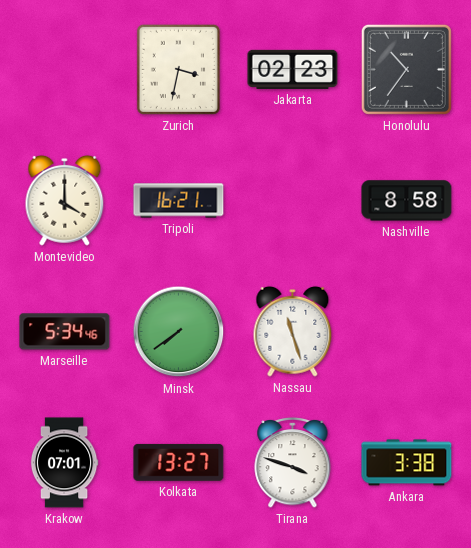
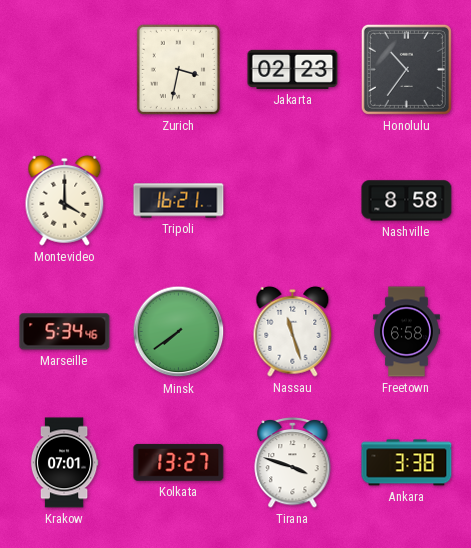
Freetown: none -> 6:58 (407, 332)
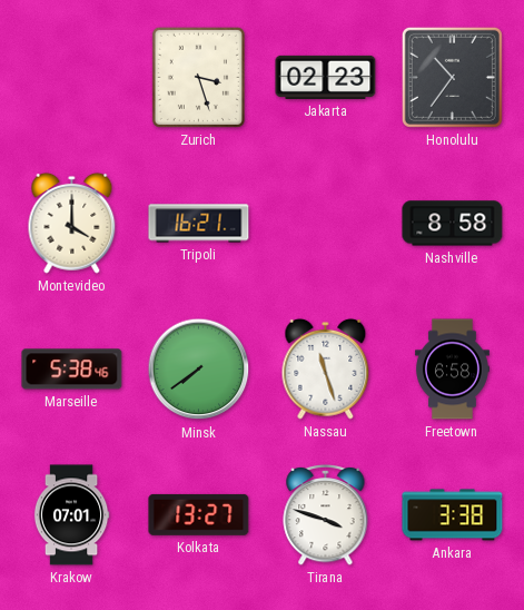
Zurich: 3:32 -> 3:27 (198, 77)
Marseille: 5:34 -> 5:38 (72, 370)
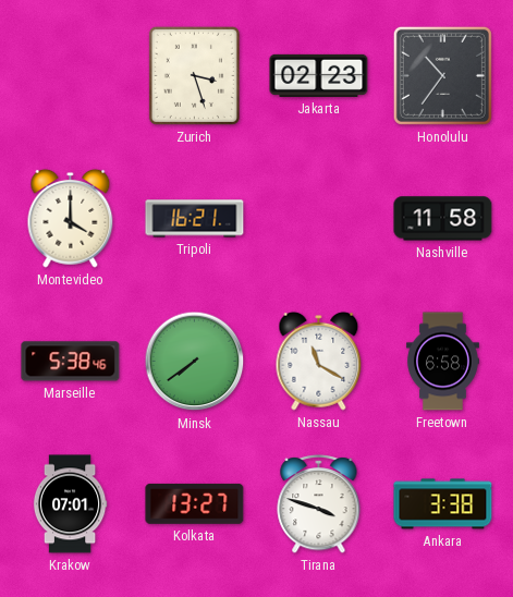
Nashville: 8:58 -> 11:58 (443, 219)
Nassau: 11:27 -> 11:20 (319, 361)
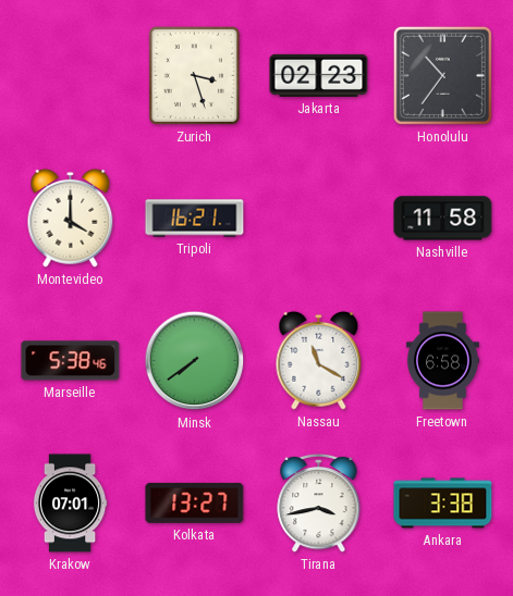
Tirana: 3:48 -> 3:43 (319, 502)
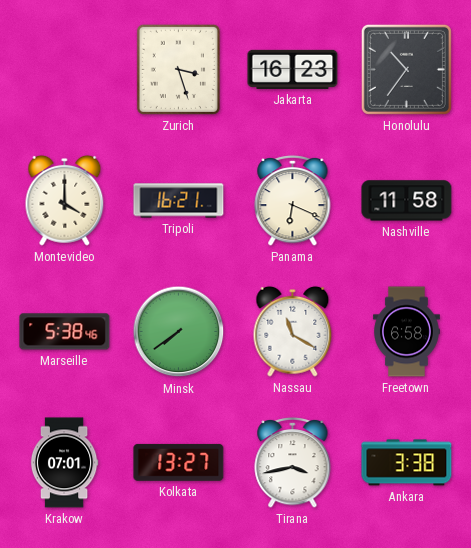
Jakarta: 02:23 -> 16:23 (293, 69)
Panama: none -> 6:19 (293, 200)
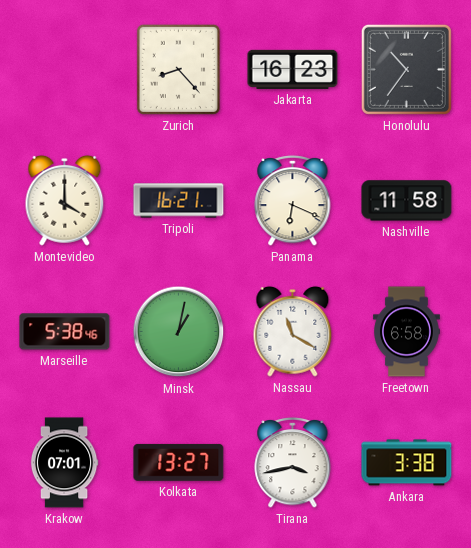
Zurich: 3:27 -> 8:23 (178, 69)
Minsk: 7:39 -> 1:02 (179, 332)
